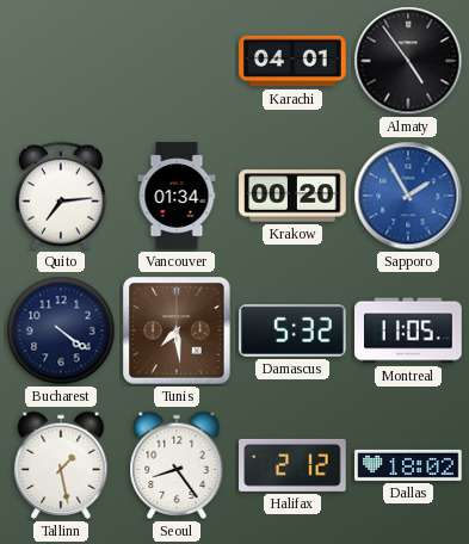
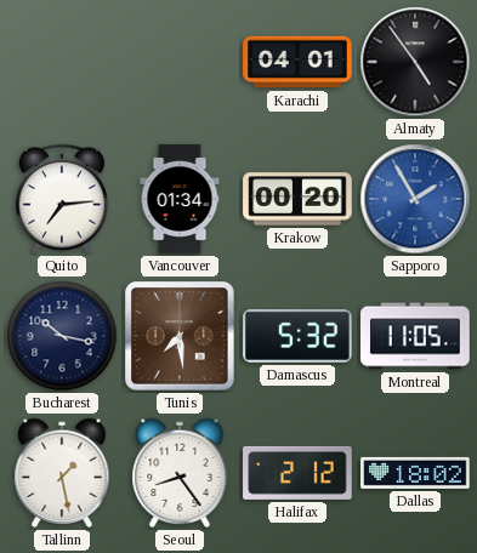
Bucharest: 4:21 -> 10:17 (62, 336)
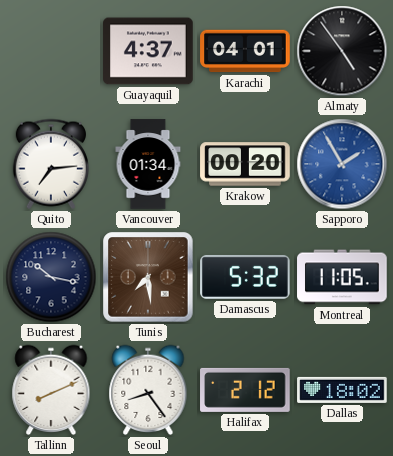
Guayaquil: none -> 4:37 (148, 51)
Tallinn: 1:28 -> 8:11 (51, 390)
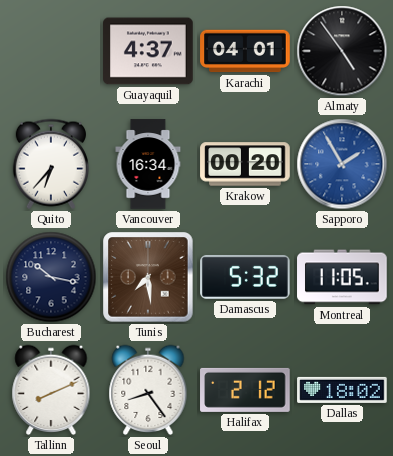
Quito: 7:14 -> 6:37 (51, 164)
Vancouver: 01:34 -> 16:34 (148, 164)
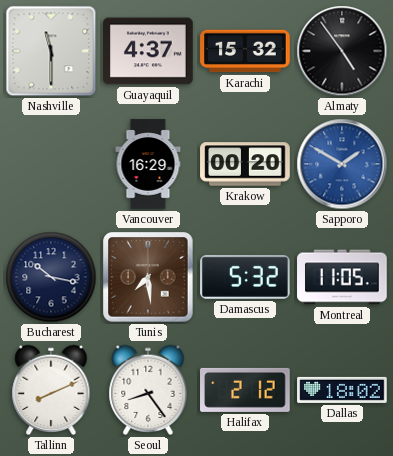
Nashville: none -> 11:30 (51, 51)
Karachi: 04:01 -> 15:32 (245, 51)
Quito: 6:37 -> none (51, 164)
Vancouver: 16:34 -> 16:29 (148, 164)
Sapporo: 1:55 -> 1:50 (342, 164)
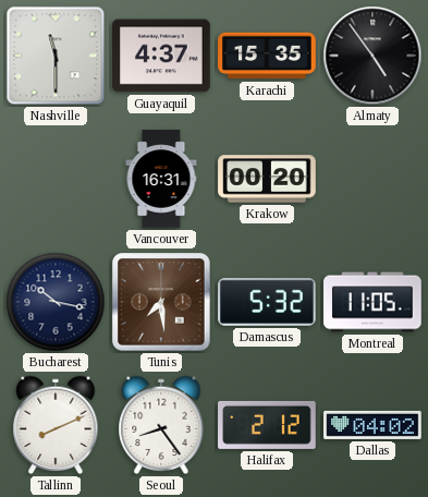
Karachi: 15:32 -> 15:35 (267, 56)
Vancouver: 16:29 -> 16:31 (161, 179)
Sapporo: 1:50 -> none (342, 164)
Dallas: 18:02 -> 04:02 (372, 425)
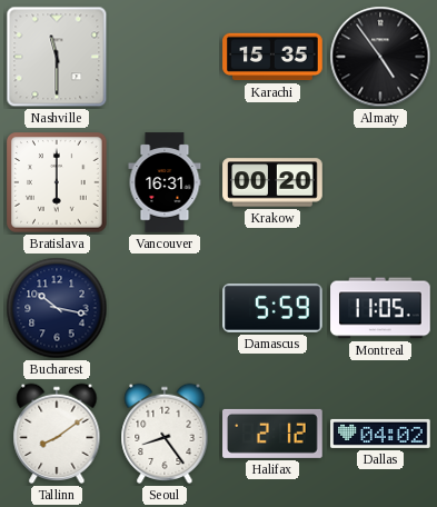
Guayaquil: 4:37 -> none (161, 56)
Bratislava: none -> 6:00 (57, 182)
Tunis: 7:29 -> none (161, 302)
Damascus: 5:32 -> 5:59 (272, 308)
Tallinn: 8:11 -> 8:09 (57, 434)
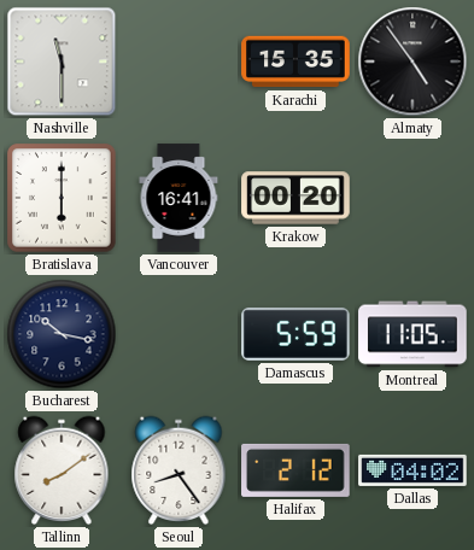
Vancouver: 16:31 -> 16:41 (179, 198)
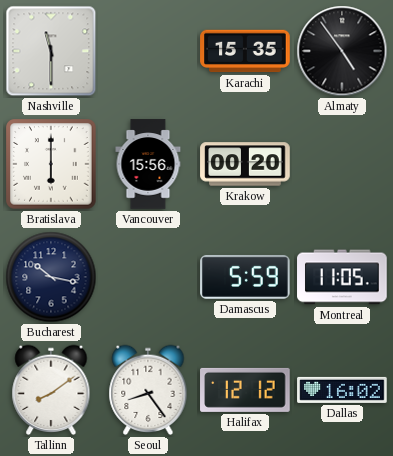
Vancouver: 16:41 -> 15:56 (148, 164)
Halifax: 2:12 -> 12:12 (245, 390)
Dallas: 04:02 -> 16:02 (342, 390)
